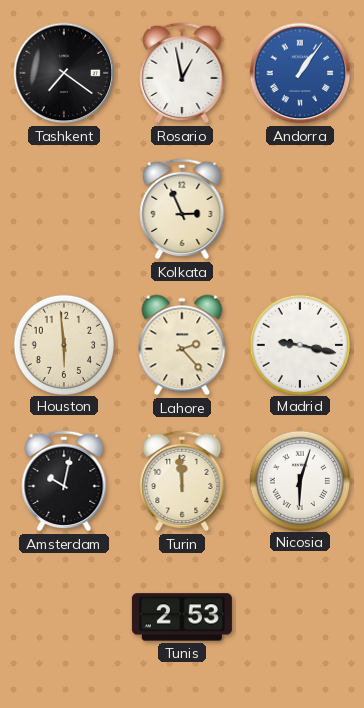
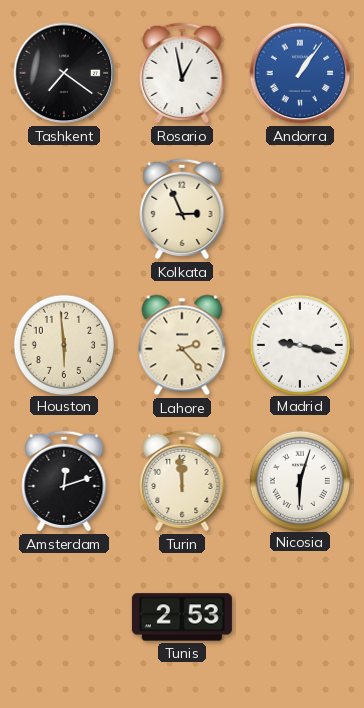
Amsterdam: 10:02 -> 12:12 (64, 481)
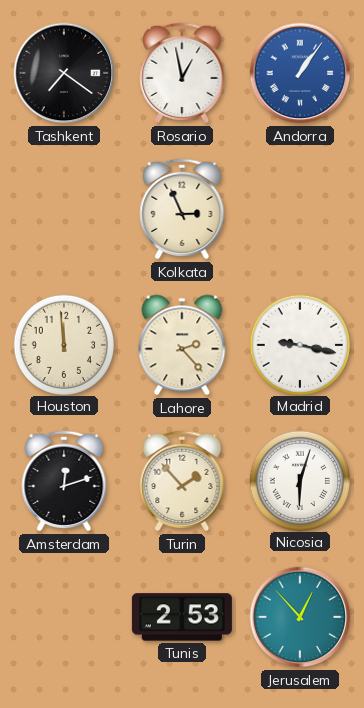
Houston: 5:59 -> 11:59 (63, 344)
Turin: 11:59 -> 1:53 (182, 481)
Jerusalem: none -> 12:53 (300, 617)
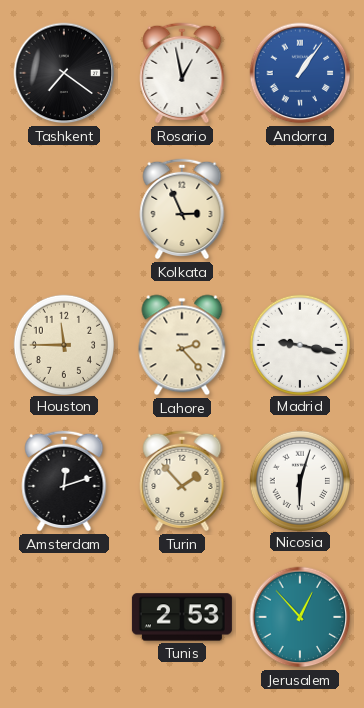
Houston: 11:59 -> 11:45 (63, 344)
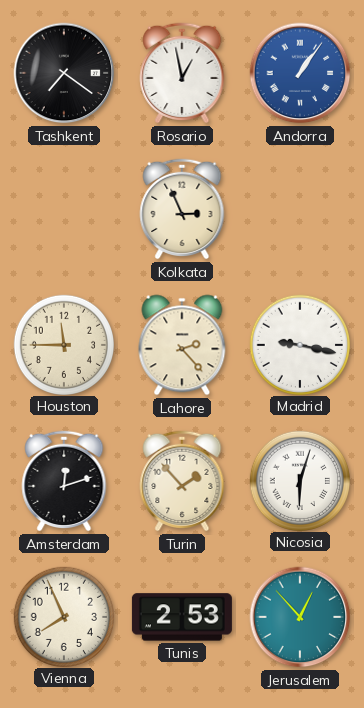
Vienna: none -> 7:56 (63, 616)
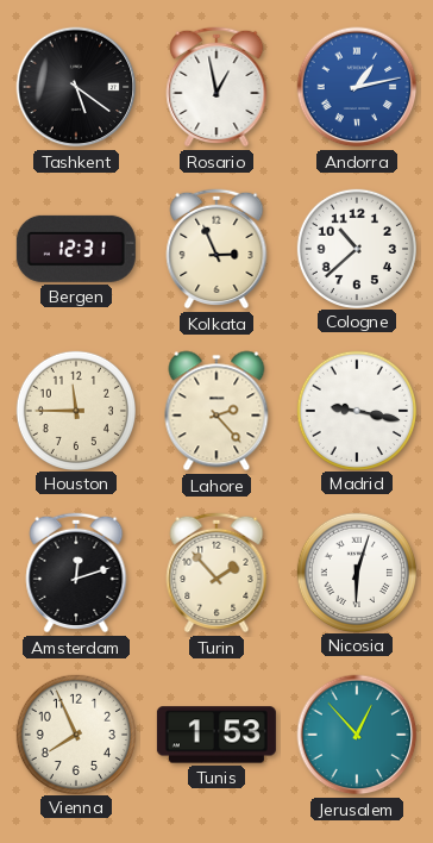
Tashkent: 7:21 -> 5:21 (76, 87)
Andorra: 1:06 -> 1:13 (357, 87)
Bergen: none -> 12:31 (76, 249)
Cologne: none -> 10:38 (356, 248)
Tunis: 2:53 -> 1:53 (216, 735)
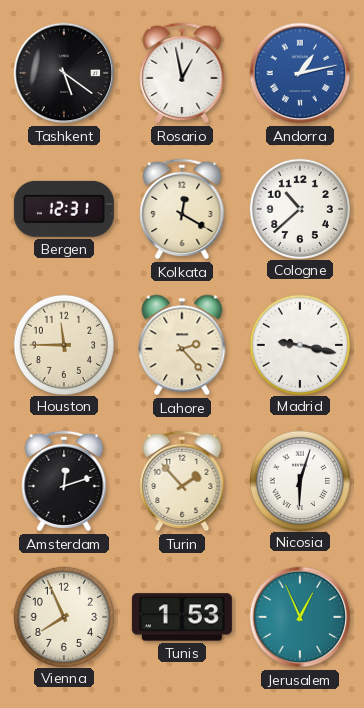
Kolkata: 2:56 -> 12:20 (182, 209)
Jerusalem: 12:53 -> 12:56 (300, 617)
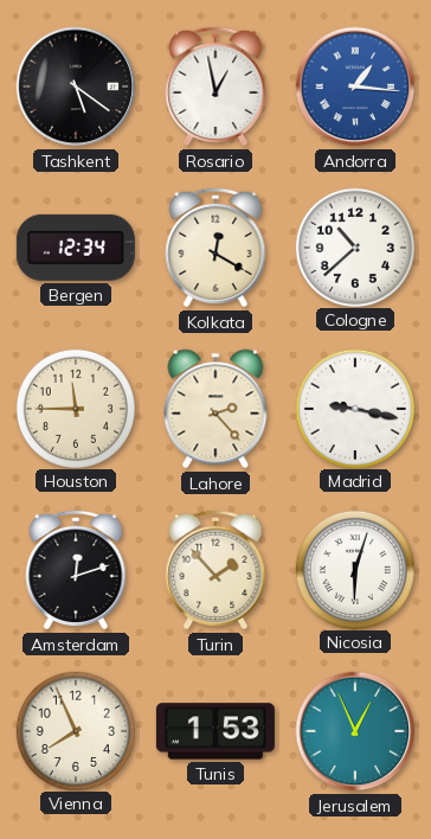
Andorra: 1:13 -> 1:16 (355, 87)
Bergen: 12:31 -> 12:34 (76, 248)
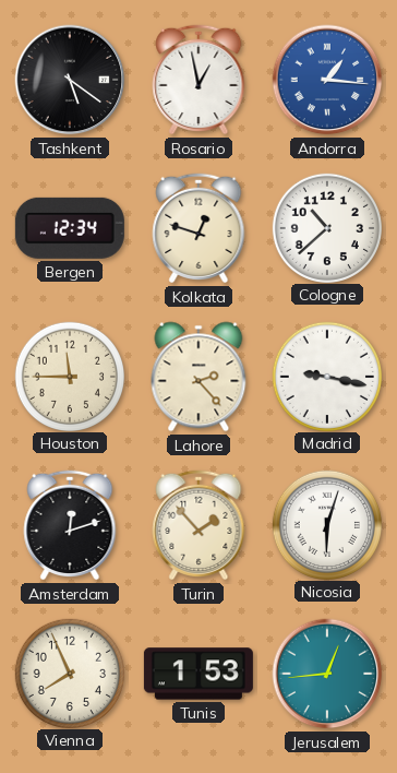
Kolkata: 12:20 -> 12:48 (198, 228)
Jerusalem: 12:56 -> 12:44 (327, 674)
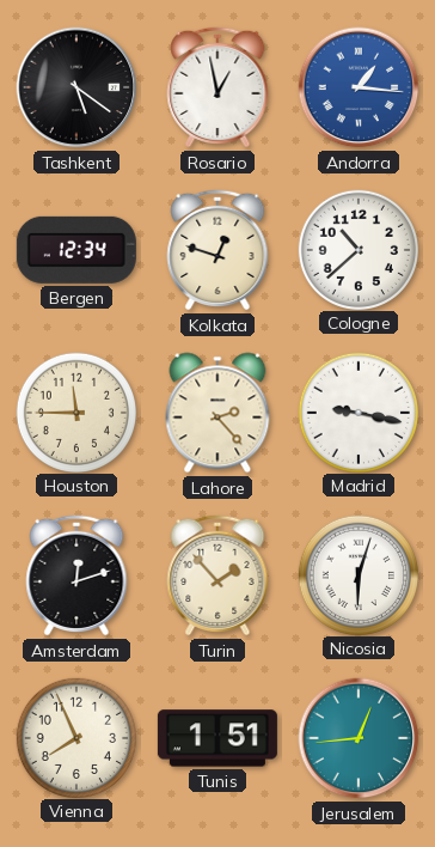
Tunis: 1:53 -> 1:51 (217, 738)
